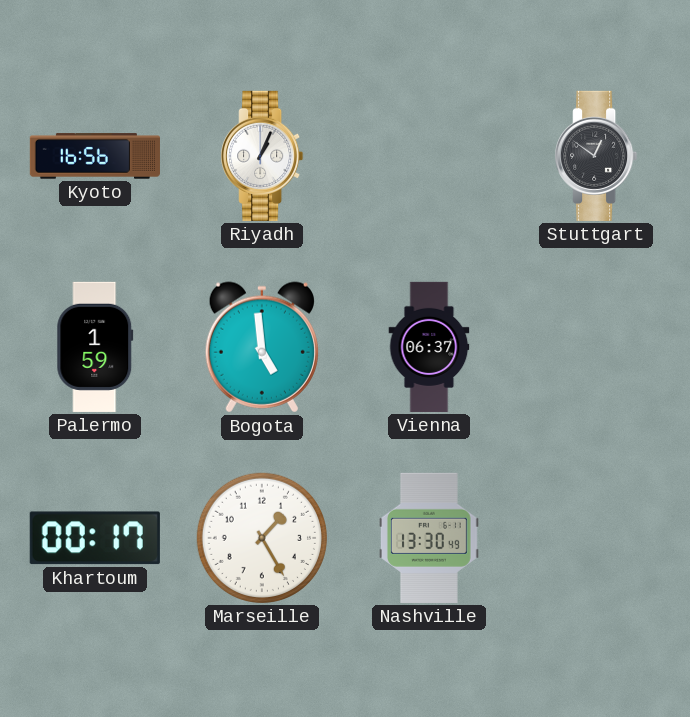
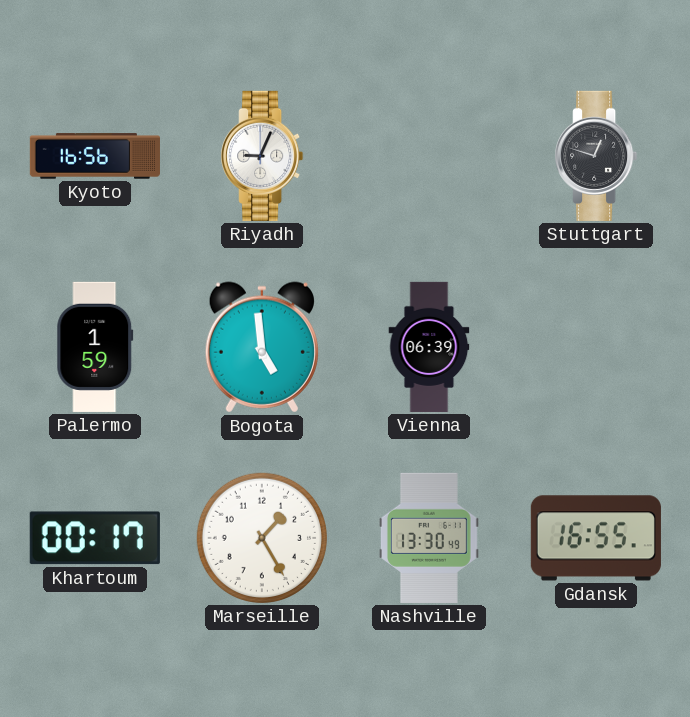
Riyadh: 1:04 -> 9:04 (262, 156)
Stuttgart: 12:51 -> 12:48 (596, 156)
Vienna: 06:37 -> 06:39 (429, 347)
Gdansk: none -> 16:55 (596, 538)
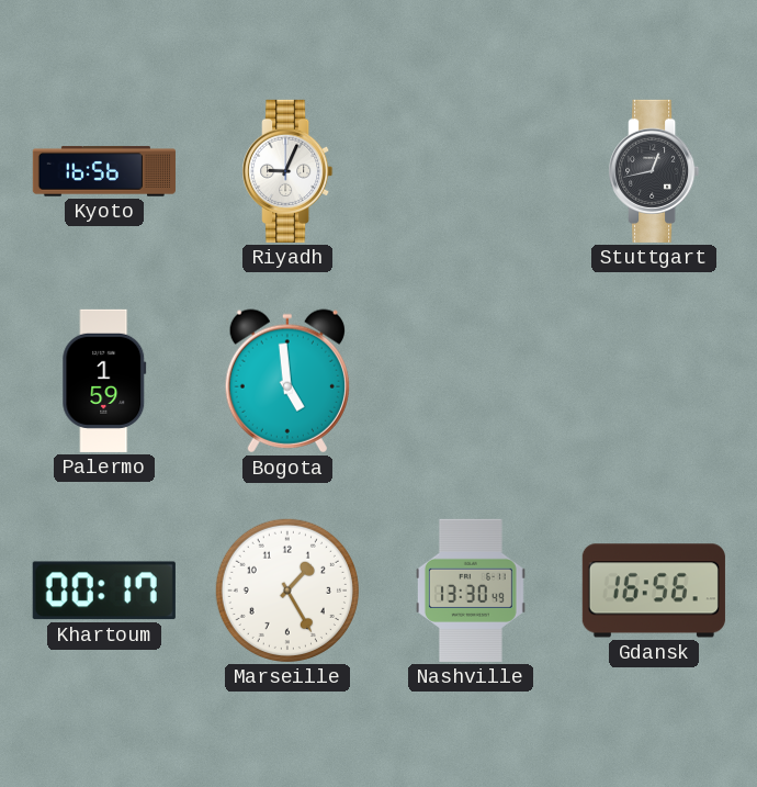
Stuttgart: 12:48 -> 12:43 (654, 171)
Vienna: 06:39 -> none (429, 347)
Gdansk: 16:55 -> 16:56 (654, 591)
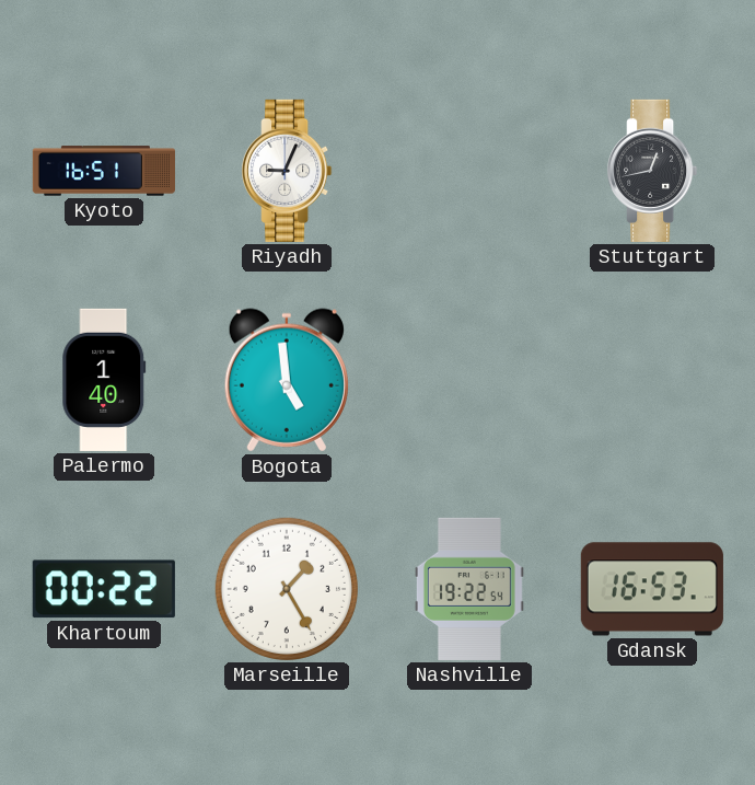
Kyoto: 16:56 -> 16:51 (104, 171)
Palermo: 1:59 -> 1:40 (104, 380)
Khartoum: 00:17 -> 00:22 (104, 589)
Nashville: 13:30 -> 19:22 (469, 589)
Gdansk: 16:56 -> 16:53 (652, 589)
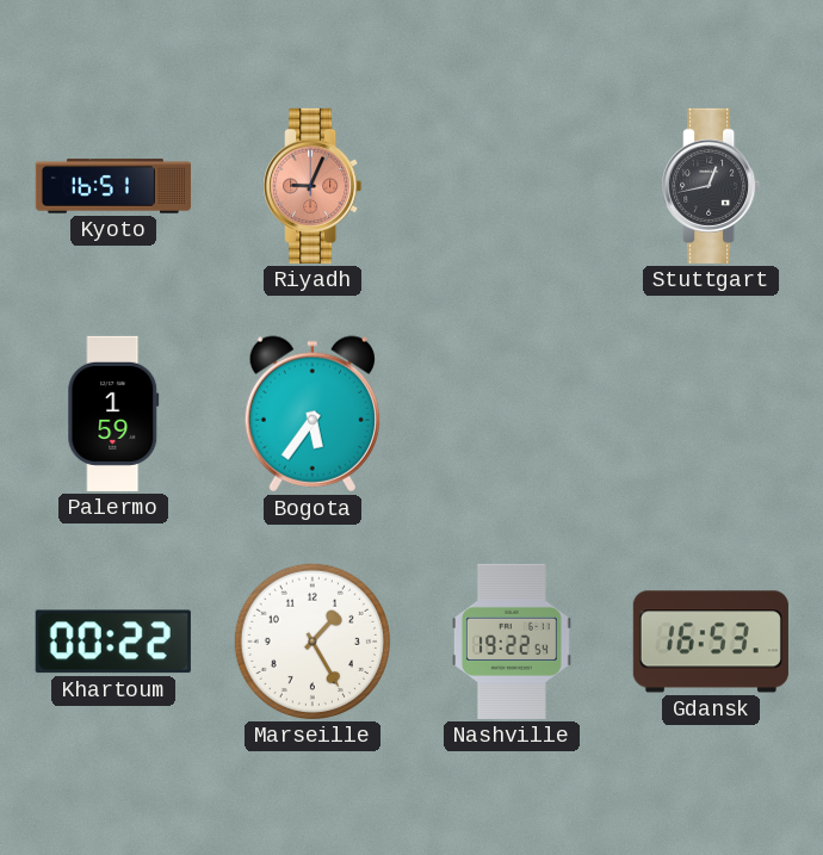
Riyadh dial: white -> salmon (313, 186)
Palermo: 1:40 -> 1:59 (113, 414)
Bogota: 4:59 -> 5:36 (313, 414)
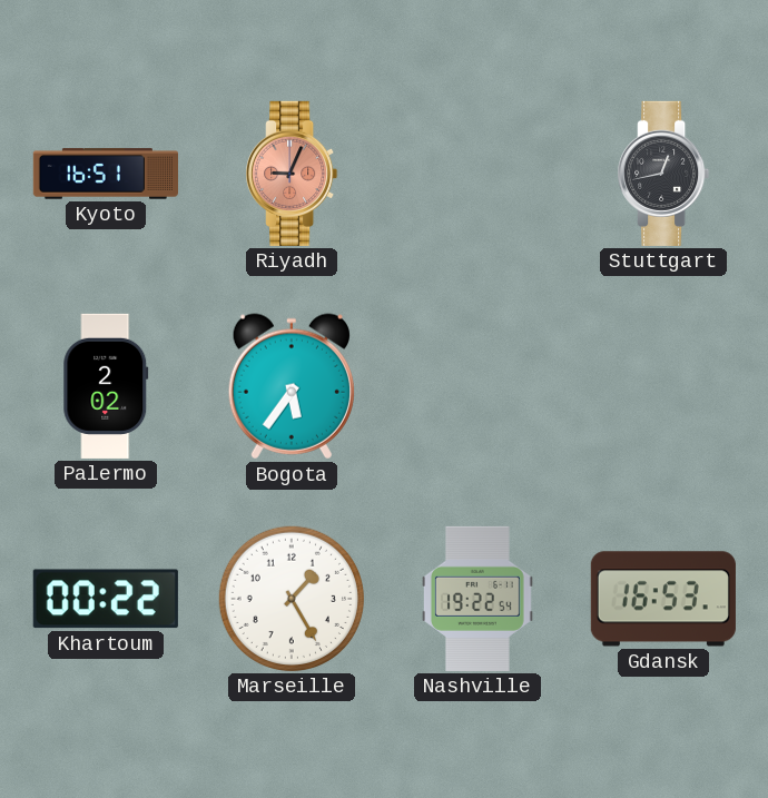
Palermo: 1:59 -> 2:02 (106, 386)
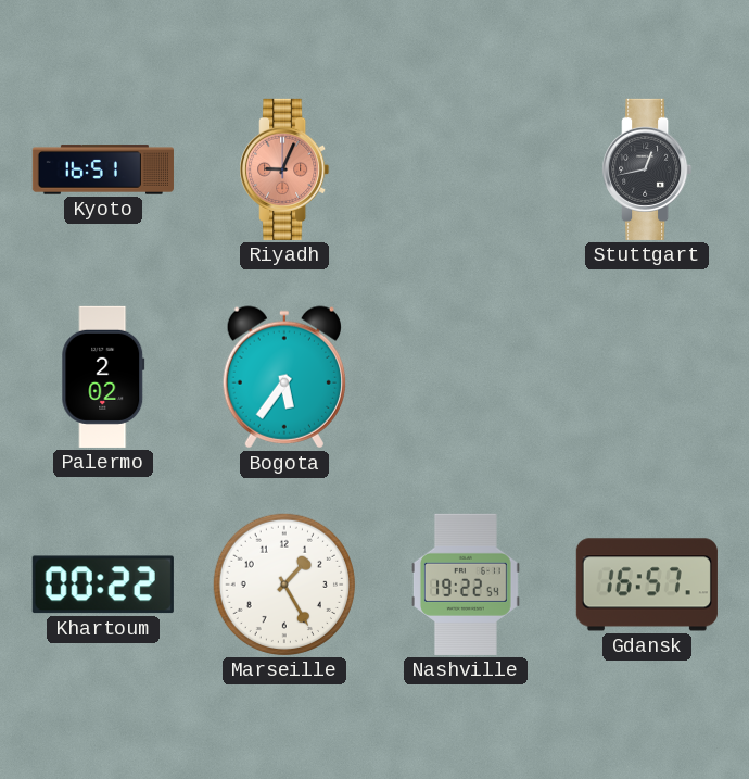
Gdansk: 16:53 -> 16:57 (647, 585)
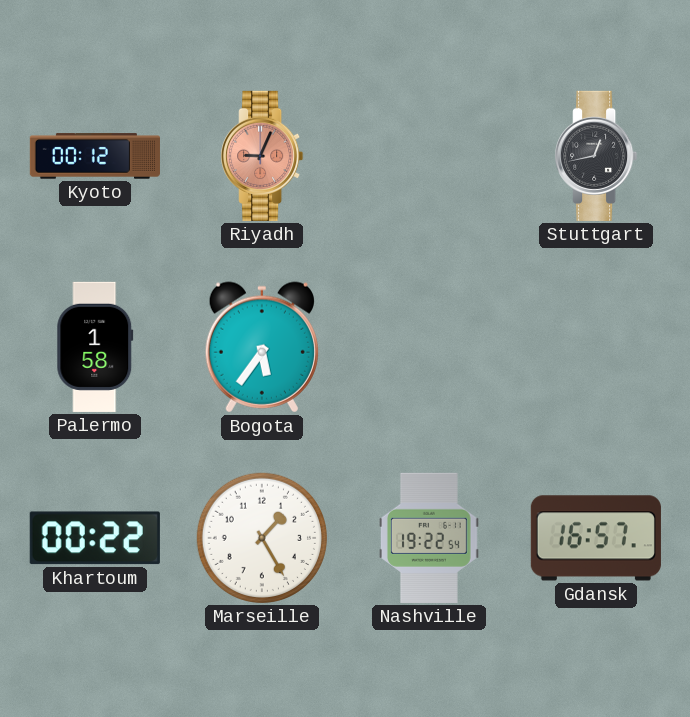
Kyoto: 16:51 -> 00:12 (95, 156)
Palermo: 2:02 -> 1:58 (95, 347)
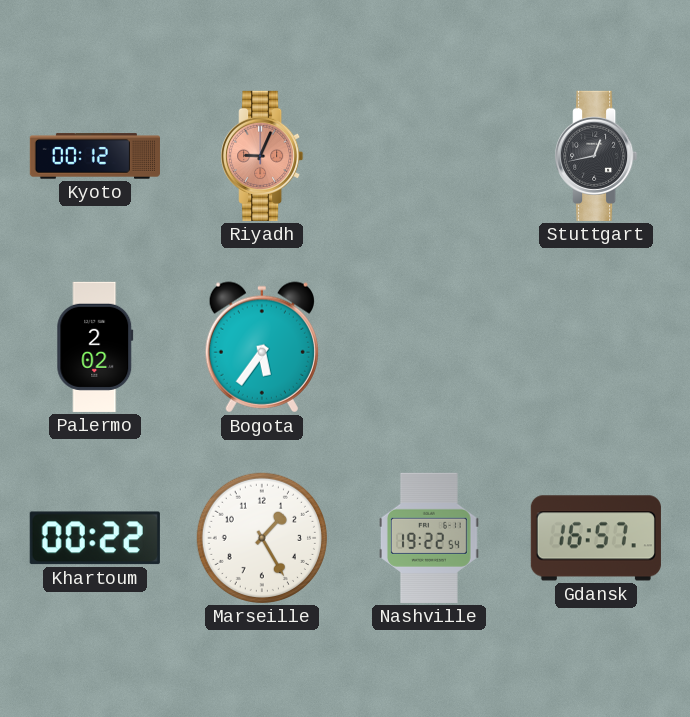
Palermo: 1:58 -> 2:02 (95, 347)
